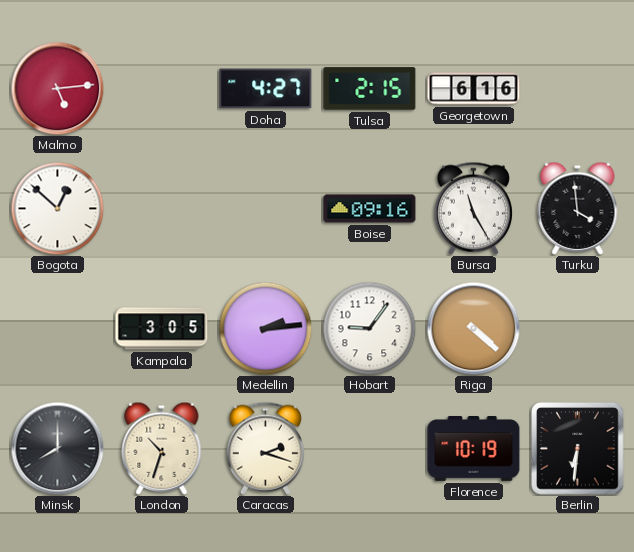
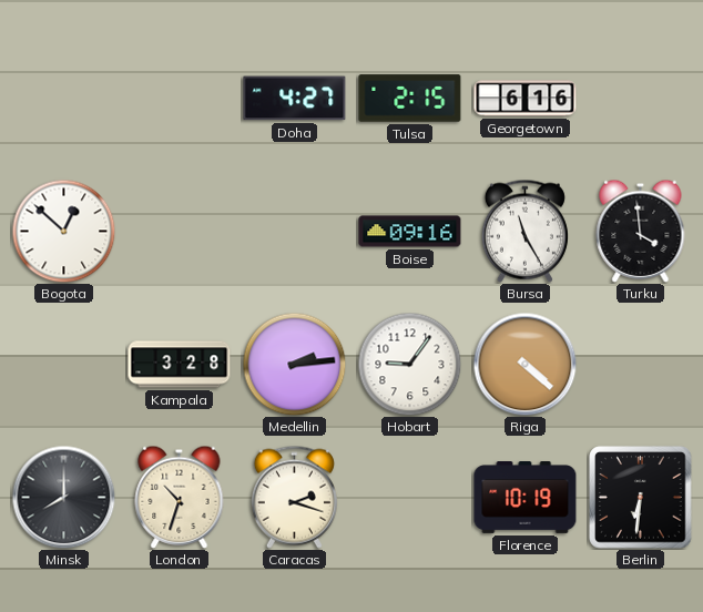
Malmo: 5:14 -> none (57, 88)
Kampala: 3:05 -> 3:28 (180, 365)
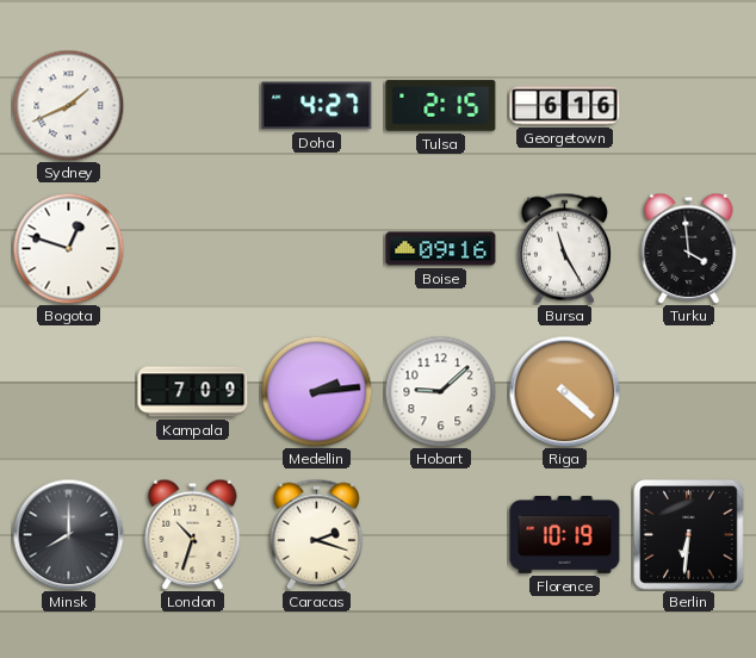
Sydney: none -> 1:41 (68, 105)
Bogota: 12:52 -> 12:48 (68, 248)
Kampala: 3:28 -> 7:09 (193, 392)
Hobart: 9:06 -> 9:08 (440, 391)
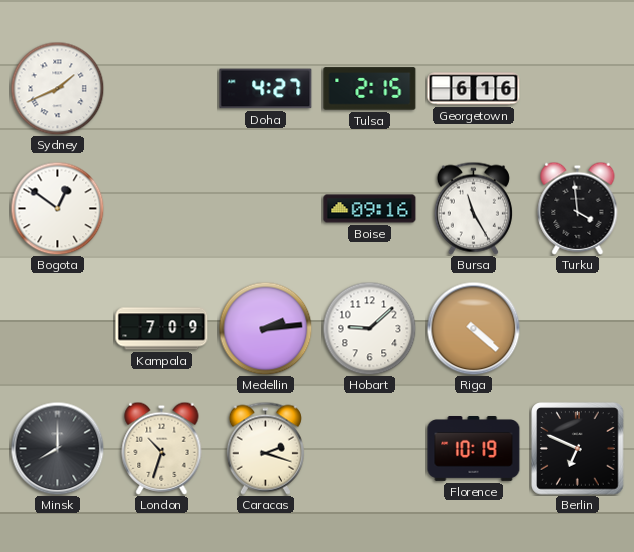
Bogota: 12:48 -> 12:51 (57, 208)
Berlin: 6:31 -> 6:49 (578, 449)
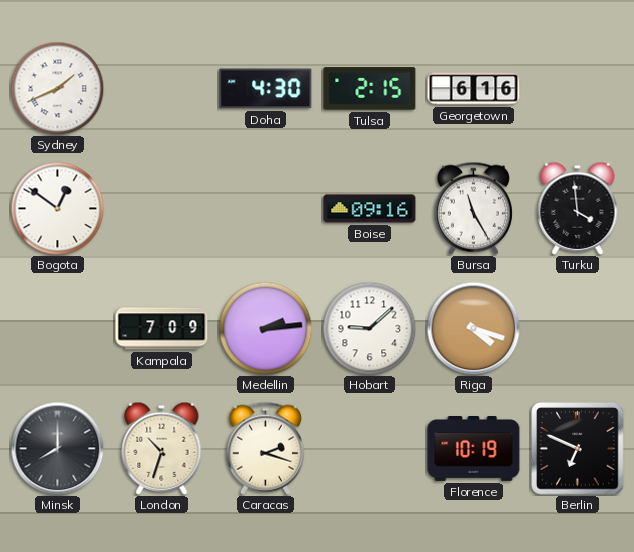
Doha: 4:27 -> 4:30 (266, 89)
Riga: 4:22 -> 4:18 (473, 328)
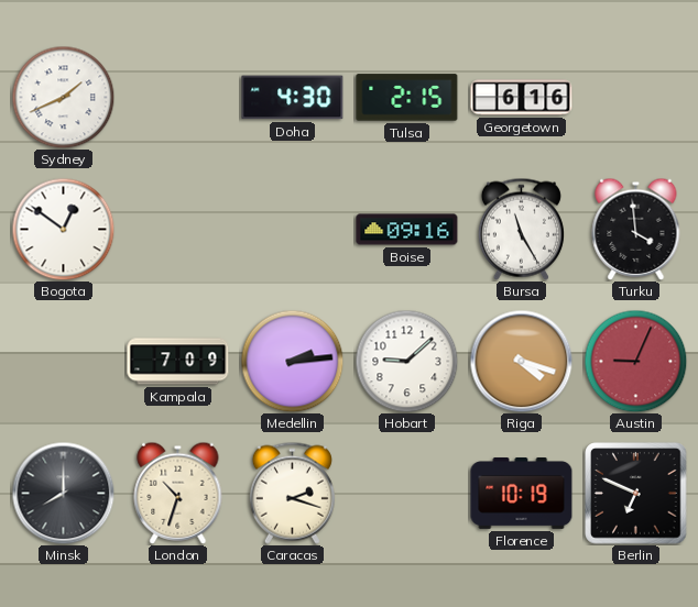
Austin: none -> 9:04 (635, 361)
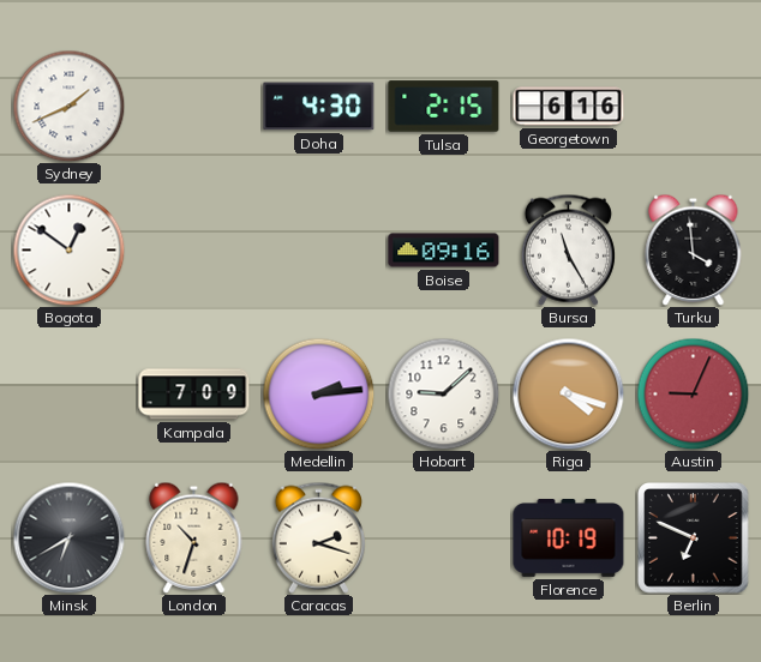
Minsk: 8:00 -> 6:40 (68, 537)
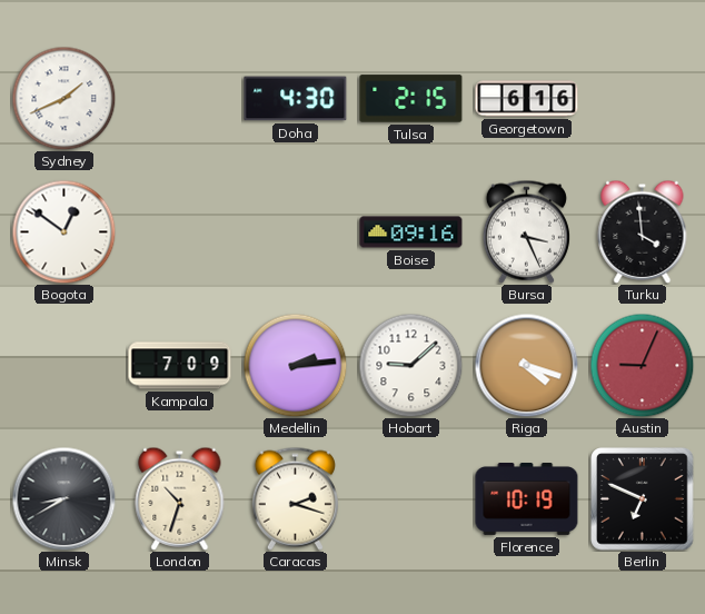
Bursa: 11:25 -> 3:26 (526, 231)
Minsk: 6:40 -> 8:40 (63, 498)
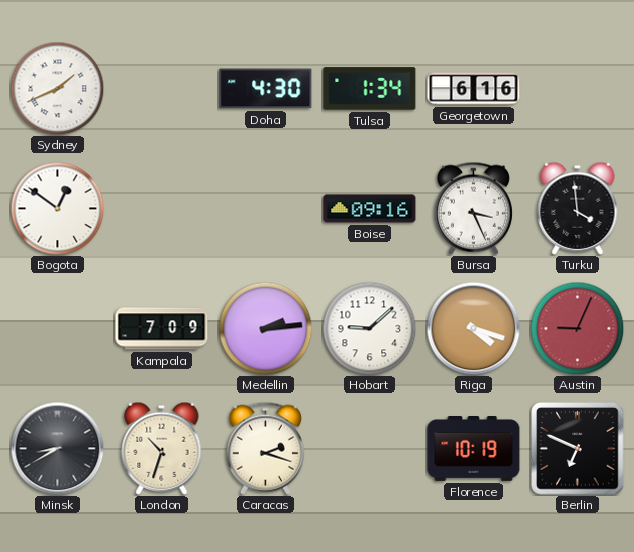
Tulsa: 2:15 -> 1:34 (370, 89)
